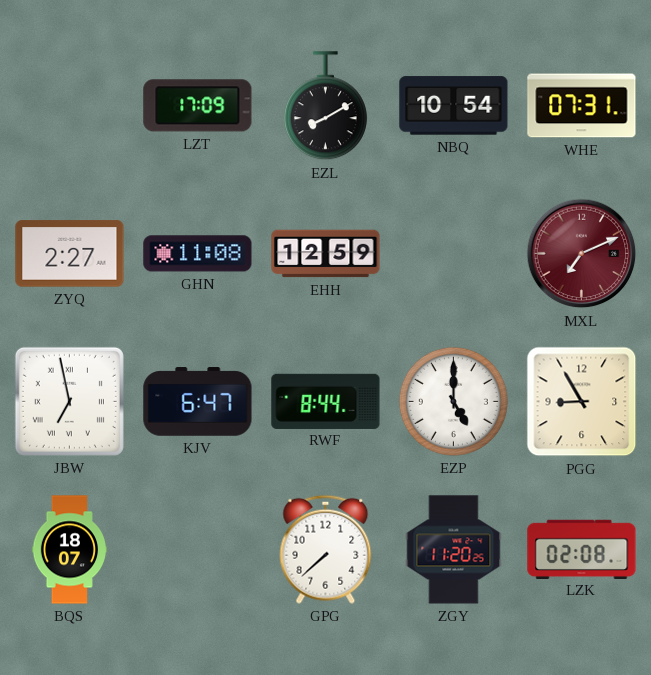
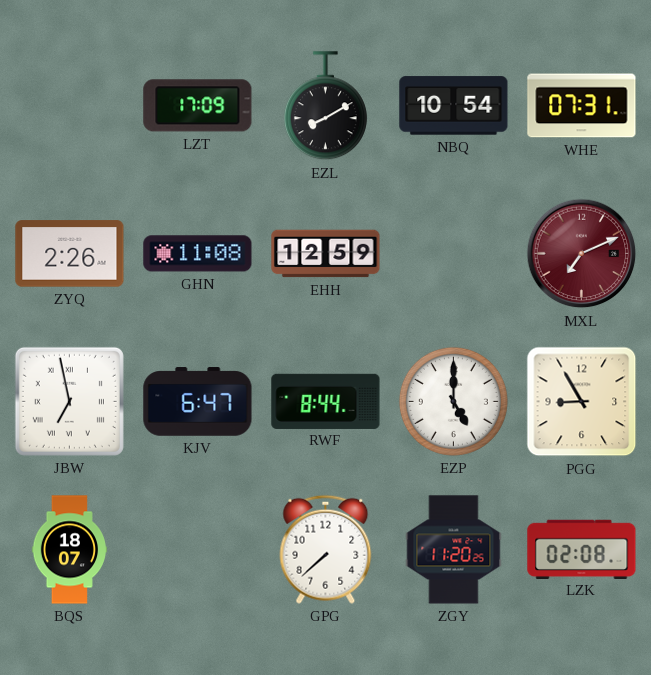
ZYQ: 2:27 -> 2:26 (70, 254)
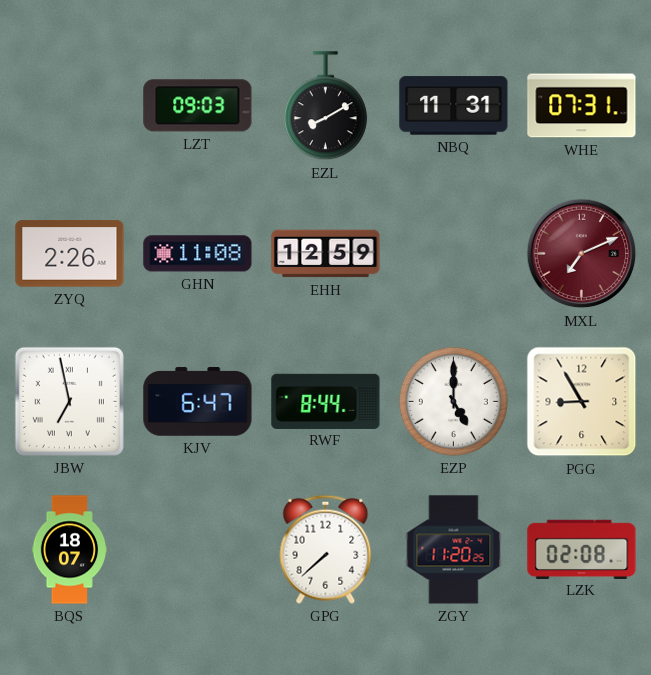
LZT: 17:09 -> 09:03 (198, 106)
NBQ: 10:54 -> 11:31 (454, 106)
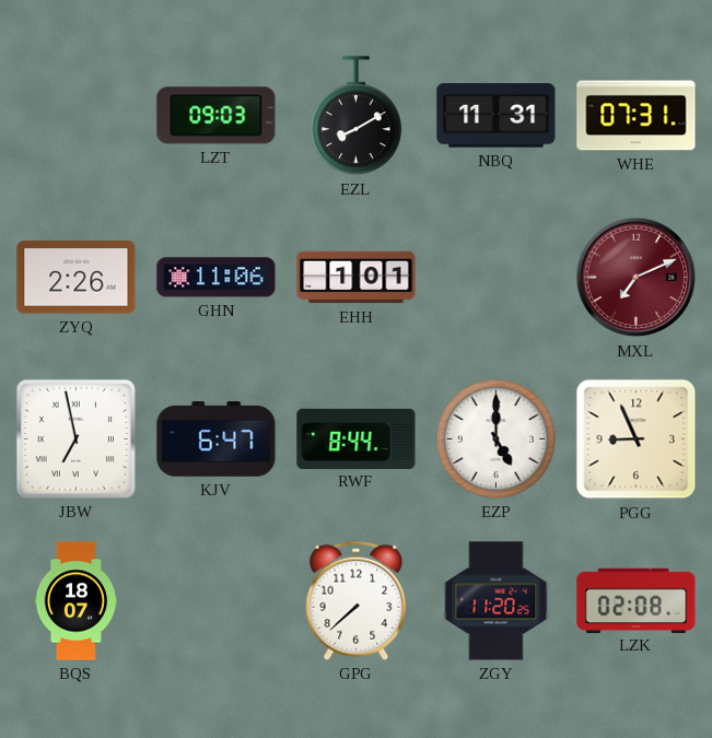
GHN: 11:08 -> 11:06 (217, 278)
EHH: 12:59 -> 1:01 (357, 278)
PGG: 8:55 -> 8:56 (637, 440)
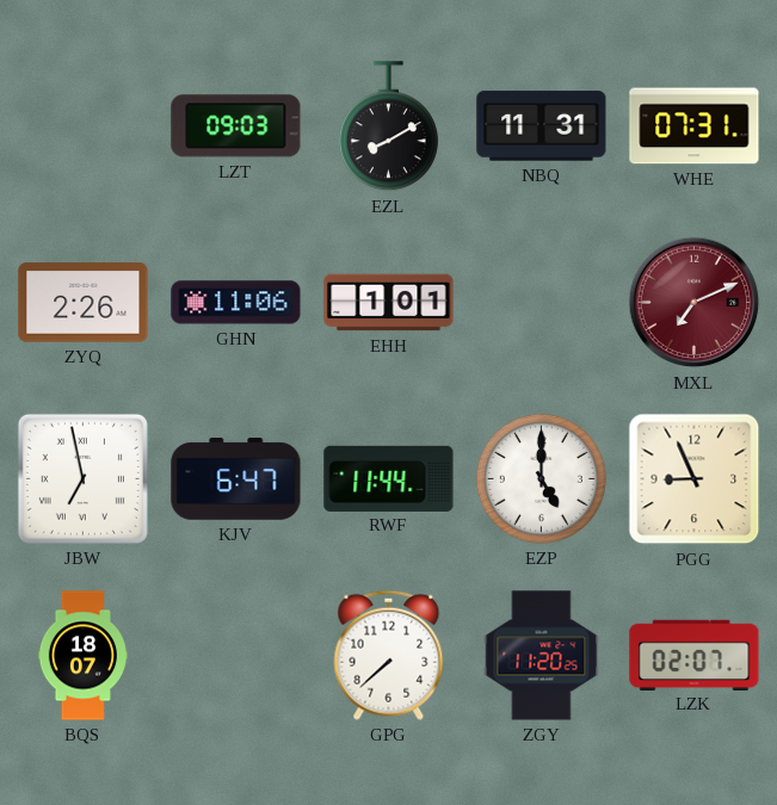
RWF: 8:44 -> 11:44 (389, 478)
LZK: 02:08 -> 02:07 (695, 655)
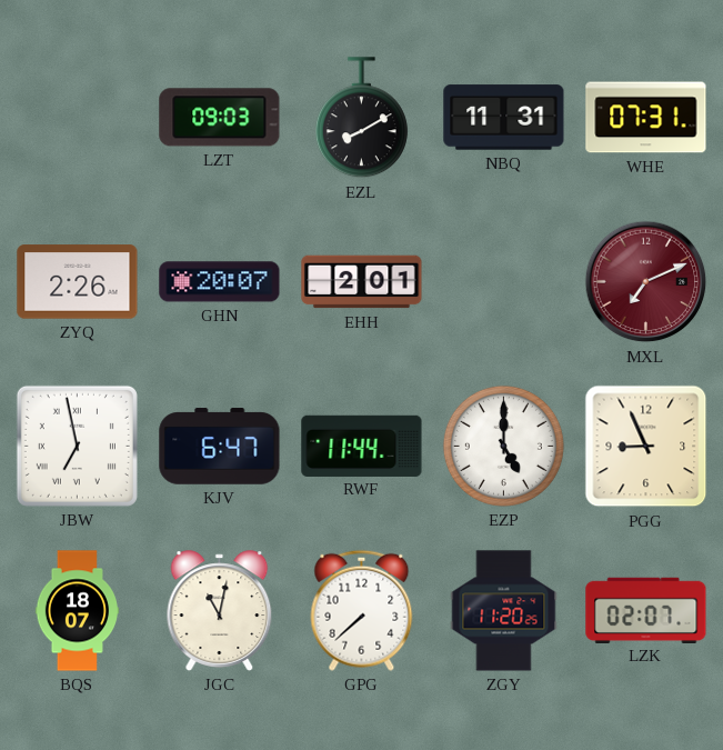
GHN: 11:06 -> 20:07 (220, 282)
EHH: 1:01 -> 2:01 (362, 282)
JGC: none -> 11:02 (220, 611)
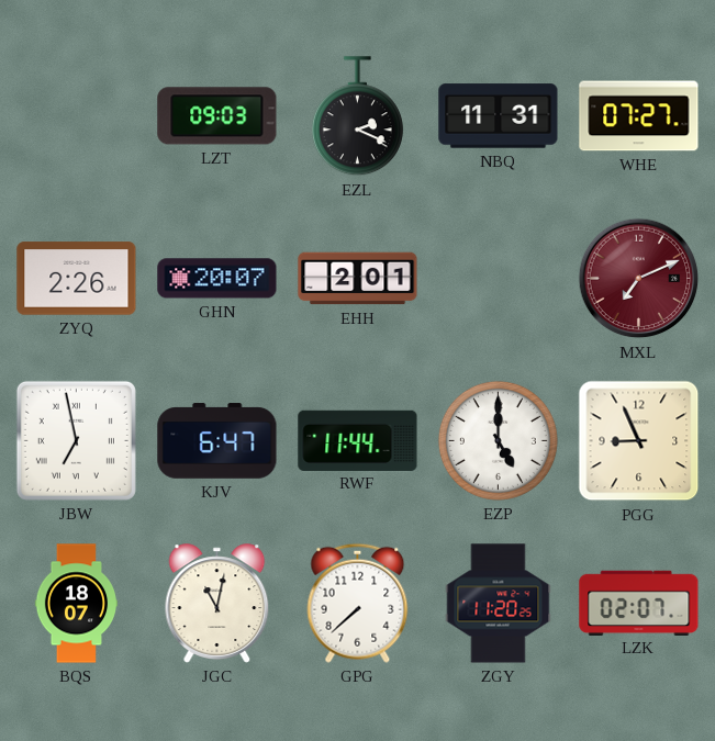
EZL: 8:10 -> 2:19 (357, 116)
WHE: 07:31 -> 07:27 (639, 116)
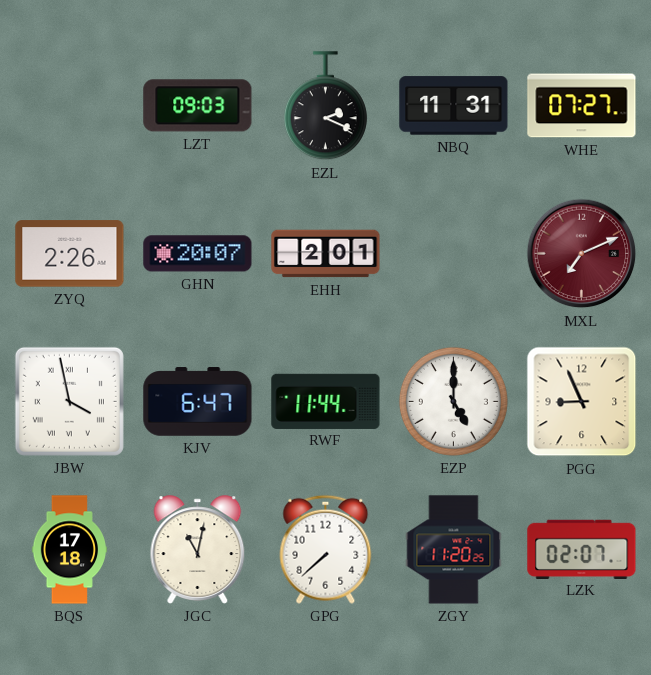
JBW: 6:58 -> 3:58 (69, 401)
BQS: 18:07 -> 17:18 (70, 550)
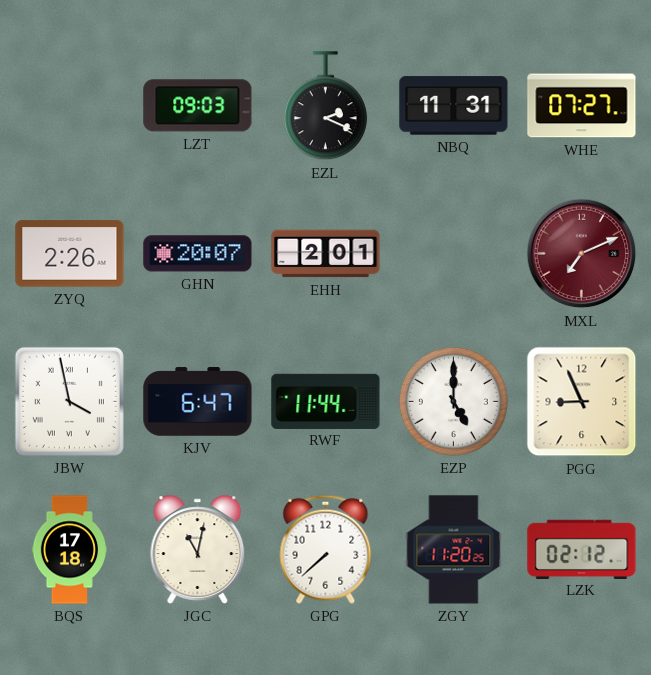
LZK: 02:07 -> 02:12 (582, 549)
